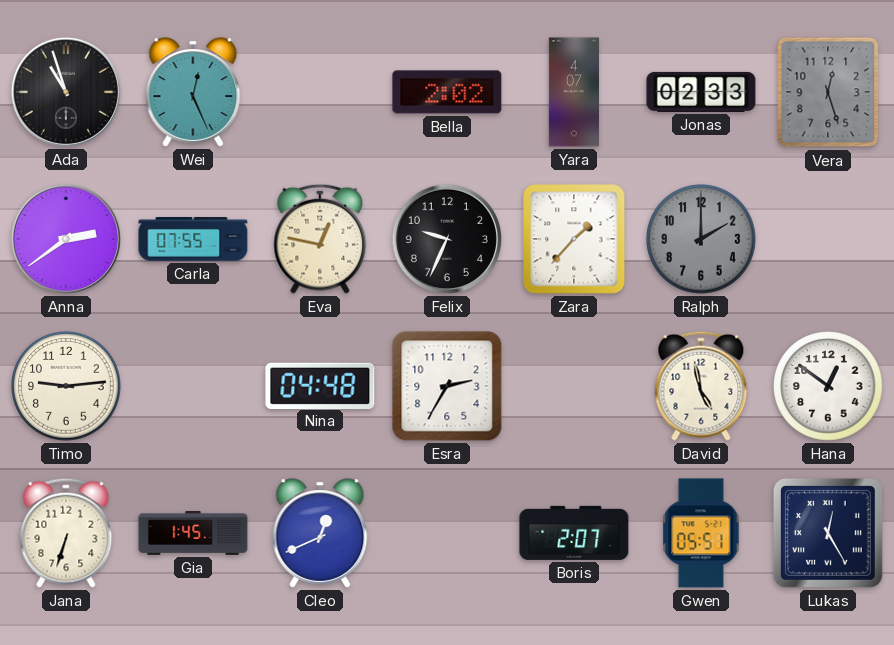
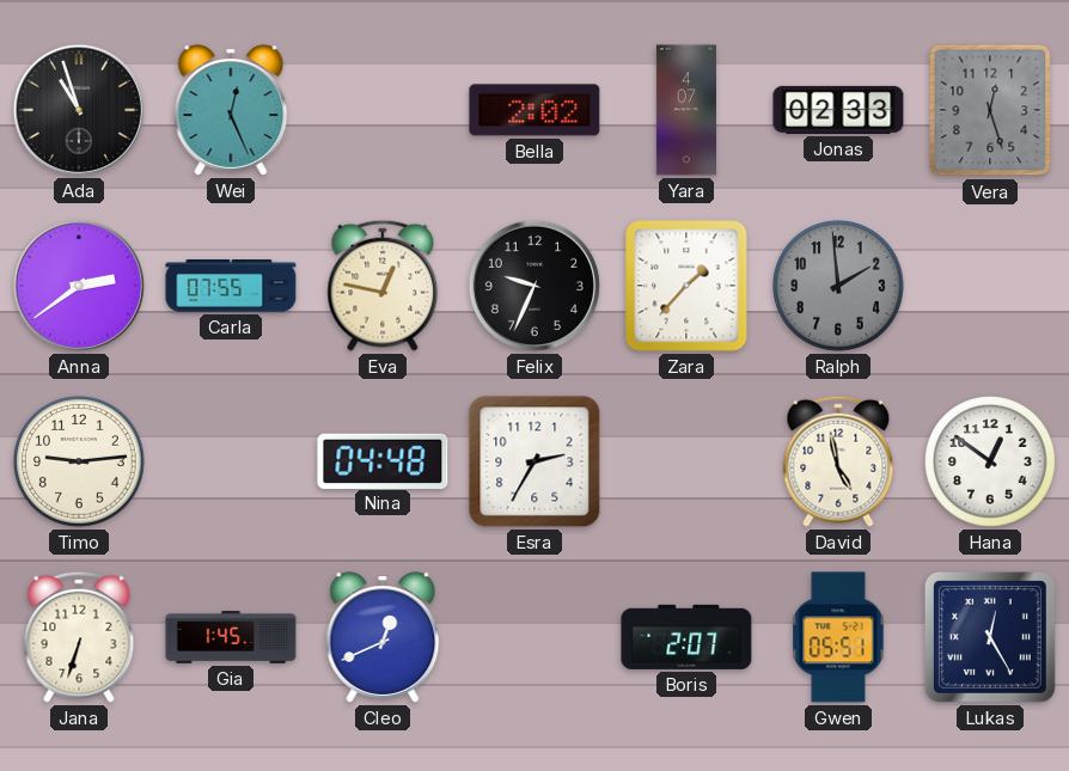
Ralph: 2:00 -> 1:59 (838, 286)
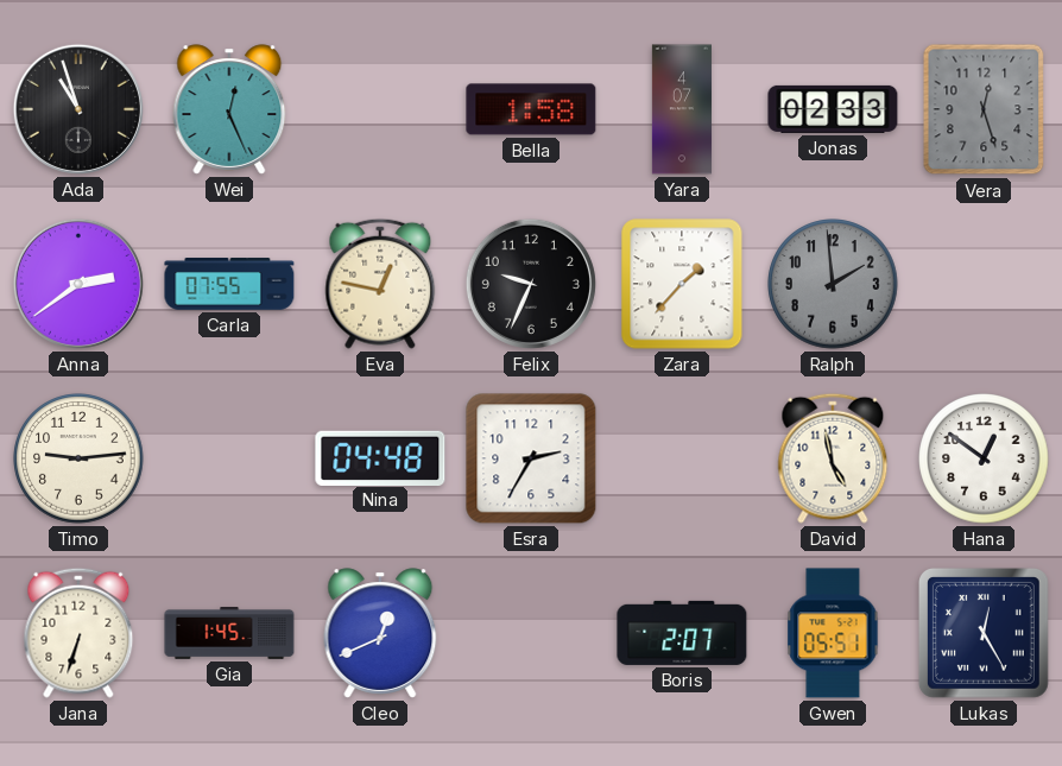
Bella: 2:02 -> 1:58 (531, 109)
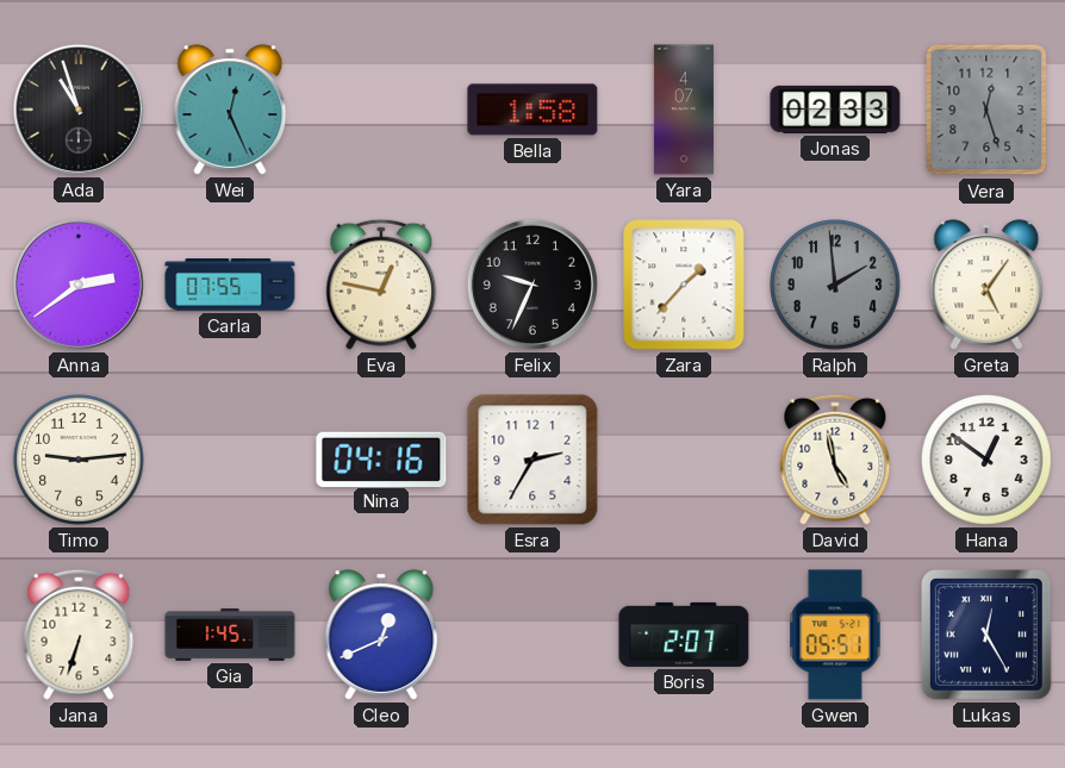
Greta: none -> 5:06 (986, 285)
Nina: 04:48 -> 04:16 (381, 458)
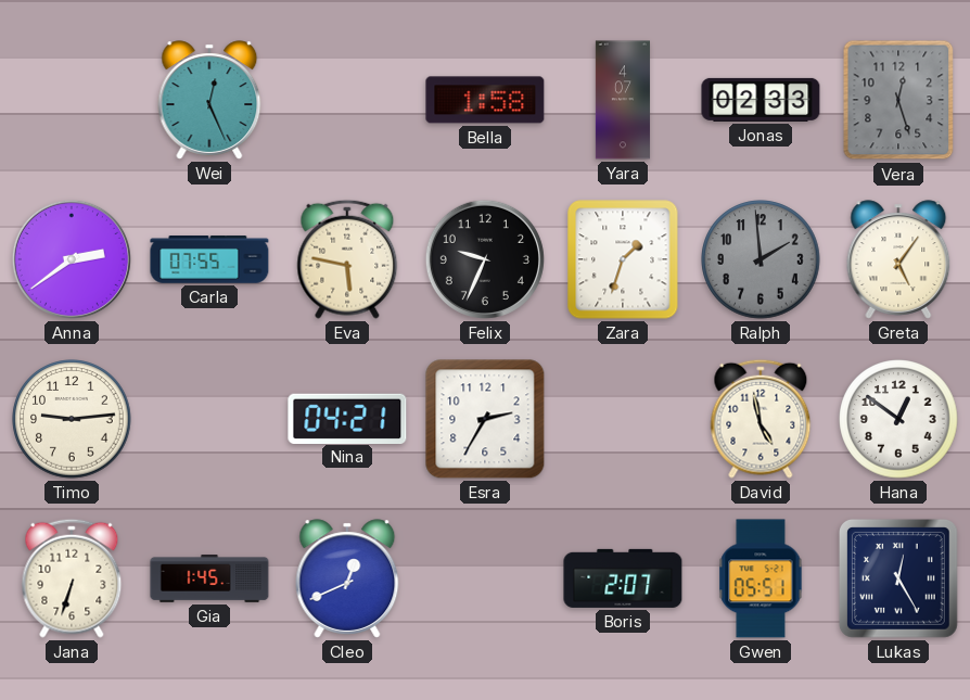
Ada: 10:57 -> none (79, 110)
Eva: 12:47 -> 5:47 (347, 259)
Zara: 1:37 -> 1:33 (623, 259)
Nina: 04:16 -> 04:21 (347, 418)
